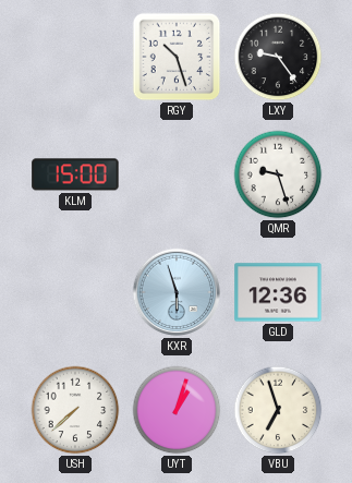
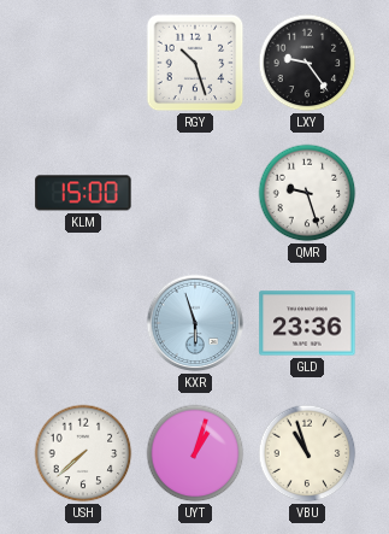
GLD: 12:36 -> 23:36 (307, 323)
VBU: 6:57 -> 10:57 (307, 453)
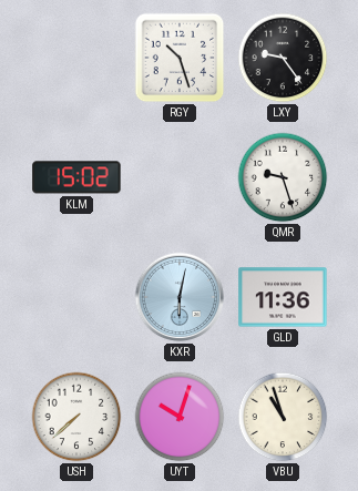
KLM: 15:00 -> 15:02 (76, 177)
KXR: 5:57 -> 6:02 (180, 297)
GLD: 23:36 -> 11:36 (283, 297)
UYT: 1:03 -> 10:03 (180, 417)
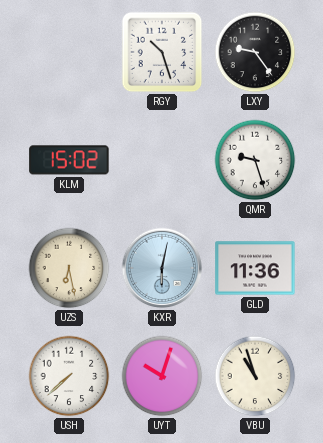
UZS: none -> 6:28 (69, 268)
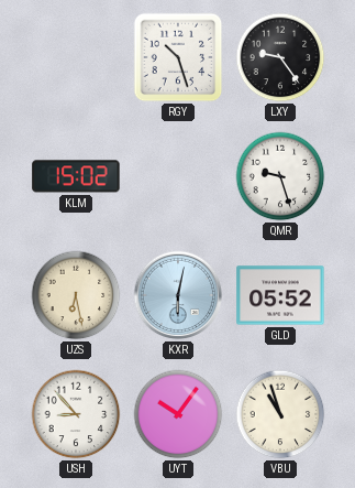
GLD: 11:36 -> 05:52 (280, 295)
USH: 7:38 -> 8:53 (76, 414)
UYT: 10:03 -> 10:06 (178, 414)
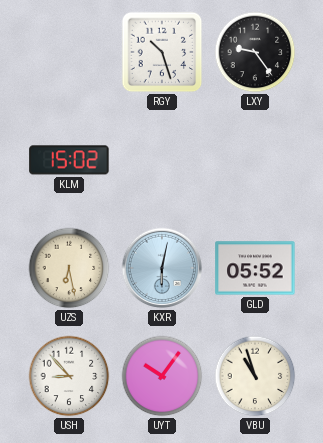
QMR: 9:27 -> none (280, 176)
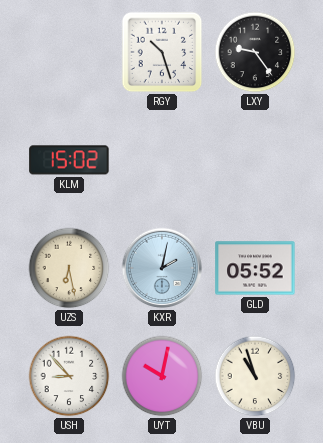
KXR: 6:02 -> 2:02 (162, 268)
UYT: 10:06 -> 10:02 (162, 376)
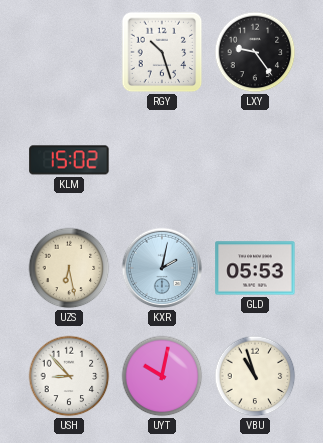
GLD: 05:52 -> 05:53 (255, 268)
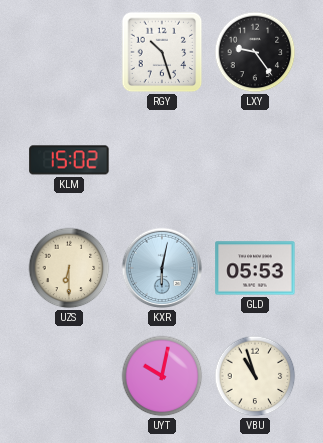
UZS: 6:28 -> 6:30 (69, 268)
KXR: 2:02 -> 6:02 (162, 268)
USH: 8:53 -> none (69, 376)
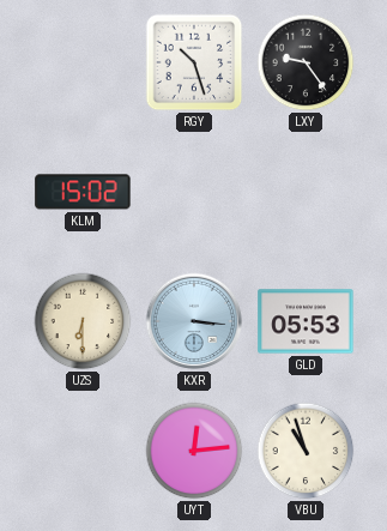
KXR: 6:02 -> 3:16 (194, 321)
UYT: 10:02 -> 12:14 (194, 451)
